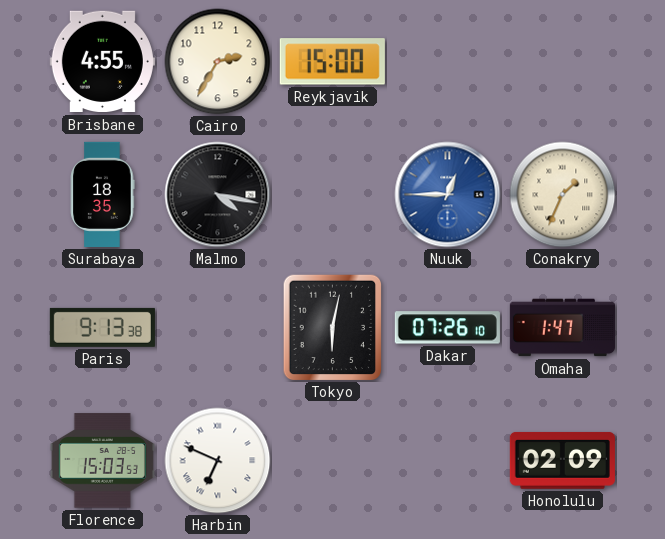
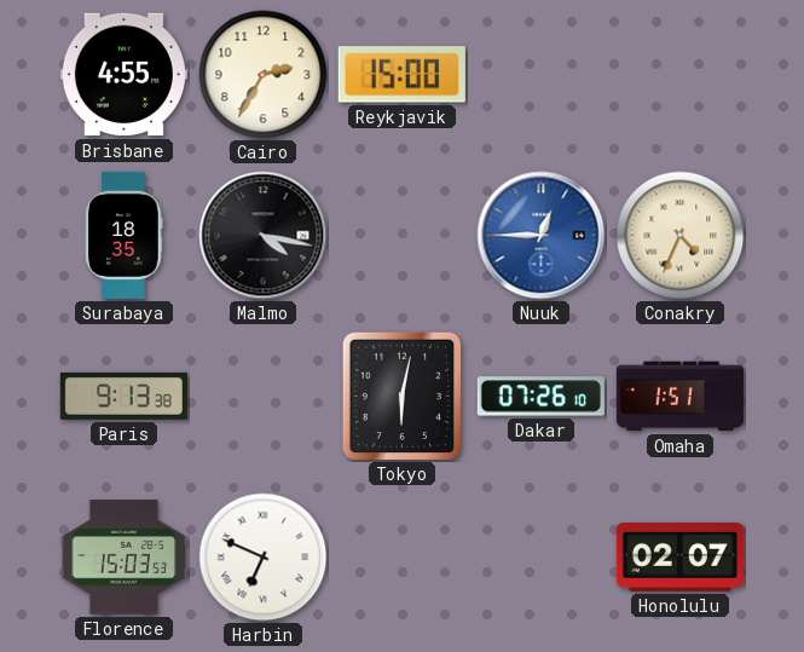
Conakry: 1:34 -> 4:34 (681, 236)
Omaha: 1:47 -> 1:51 (679, 397)
Honolulu: 02:09 -> 02:07 (679, 556)
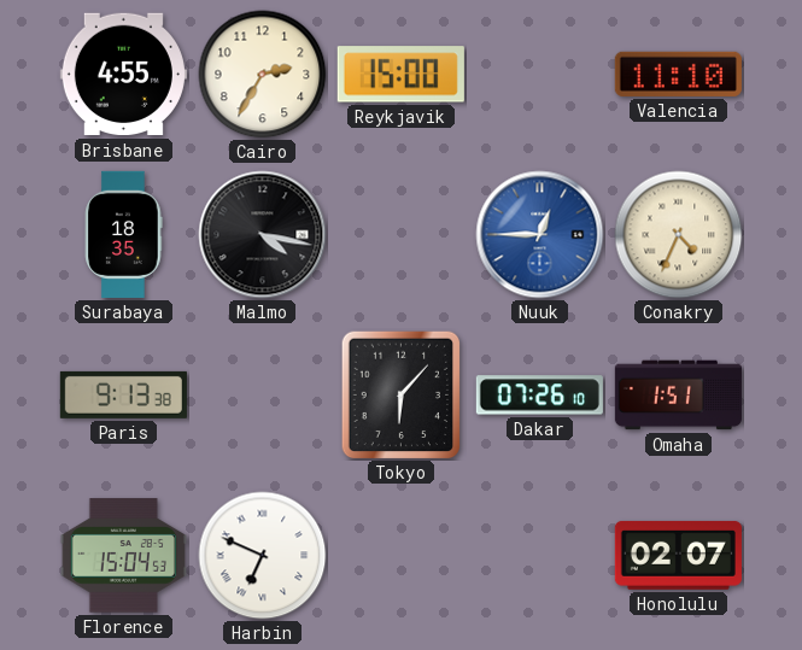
Valencia: none -> 11:10 (678, 74)
Tokyo: 6:02 -> 6:07 (402, 396)
Florence: 15:03 -> 15:04 (123, 556)
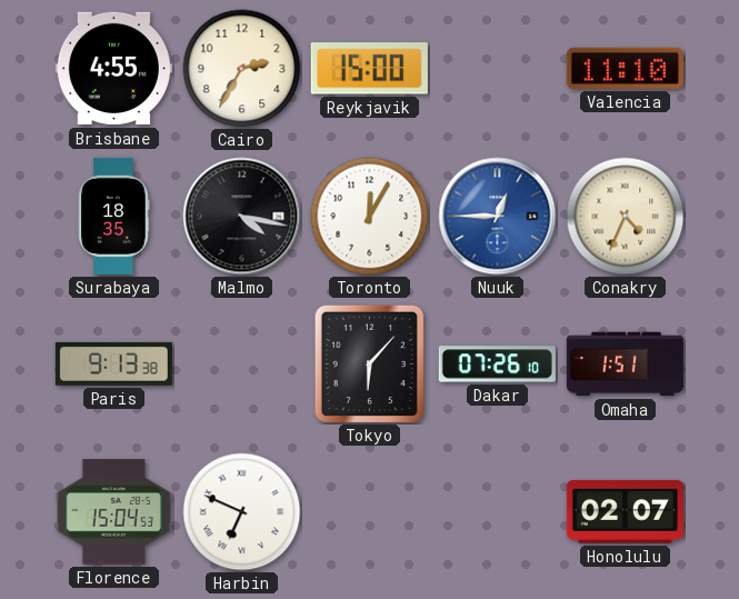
Toronto: none -> 12:05 (370, 217)
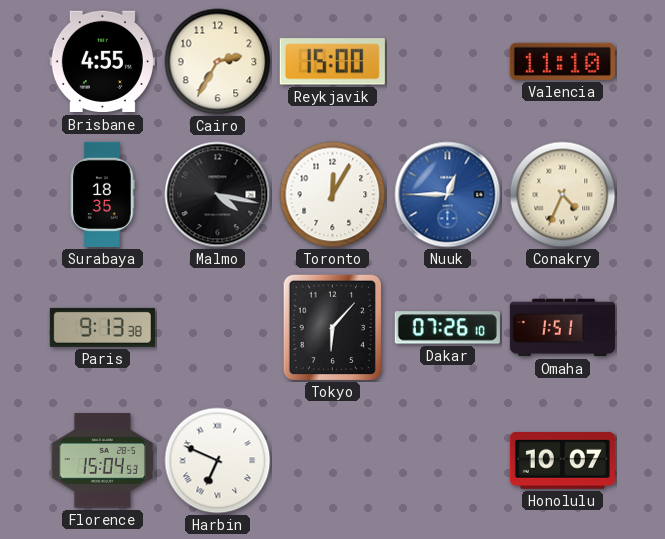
Honolulu: 02:07 -> 10:07 (562, 460)
